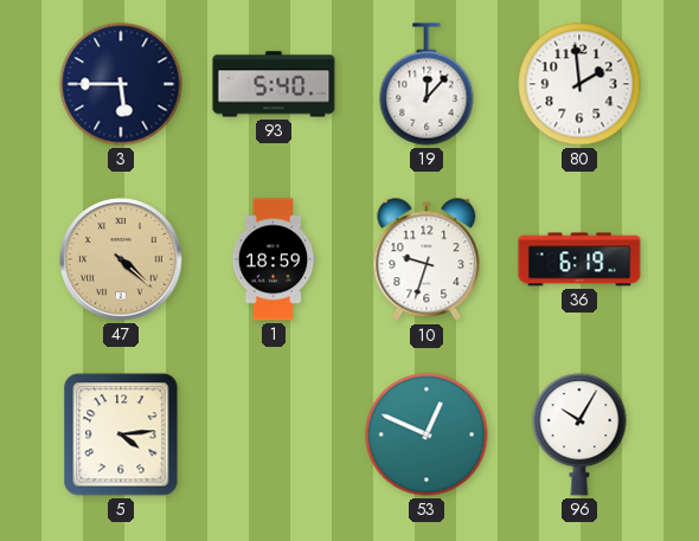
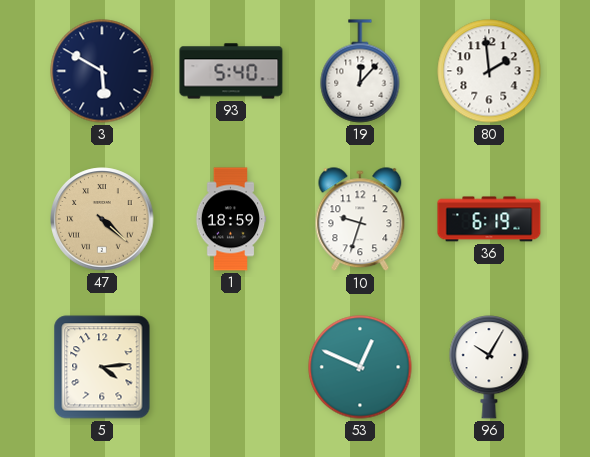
3: 5:45 -> 5:50 (102, 71)
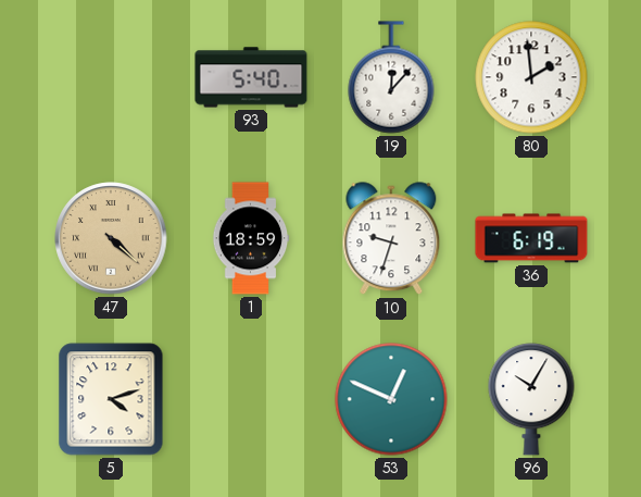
3: 5:50 -> none (102, 71)
5: 4:14 -> 4:12 (111, 399)
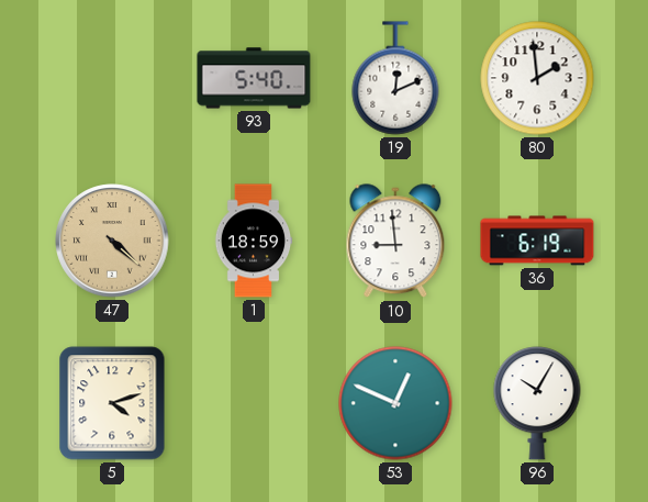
19: 12:07 -> 12:11 (395, 78)
10: 9:33 -> 8:59 (395, 242)
